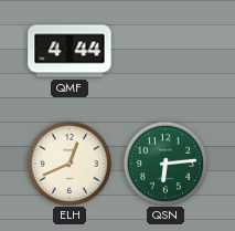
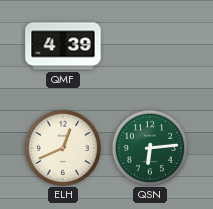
QMF: 4:44 -> 4:39 (63, 46)
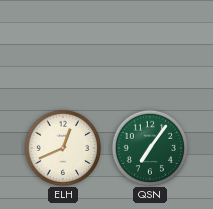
QMF: 4:39 -> none (63, 46)
QSN: 6:14 -> 7:06 (149, 147)
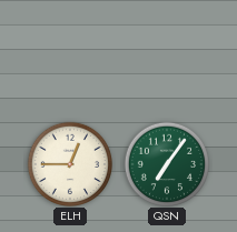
ELH: 12:41 -> 12:45 (69, 163)
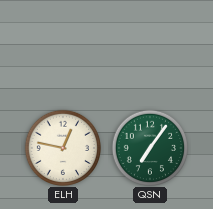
ELH: 12:45 -> 12:47 (62, 147)
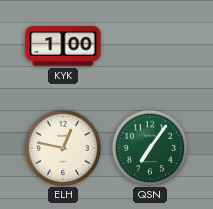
KYK: none -> 1:00 (63, 46)
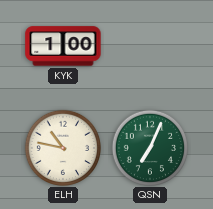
ELH: 12:47 -> 10:47 (62, 147)
QSN: 7:06 -> 7:04 (149, 147)
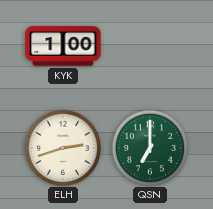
ELH: 10:47 -> 2:42 (62, 147)
QSN: 7:04 -> 7:00 (149, 147)
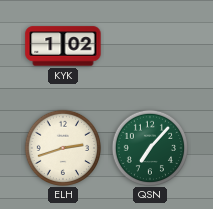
KYK: 1:00 -> 1:02 (63, 46)
QSN: 7:00 -> 7:07 (149, 147)
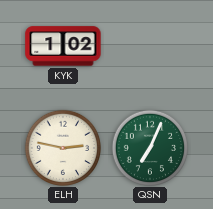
ELH: 2:42 -> 2:47 (62, 147)
QSN: 7:07 -> 7:04 (149, 147)
